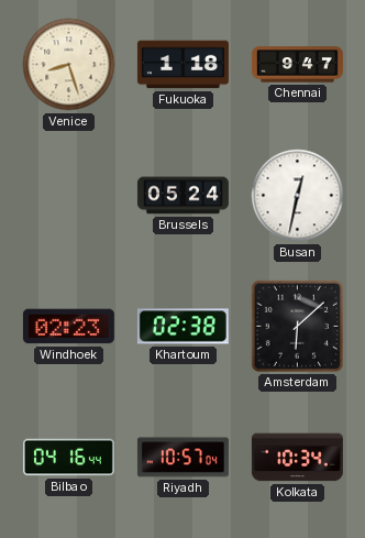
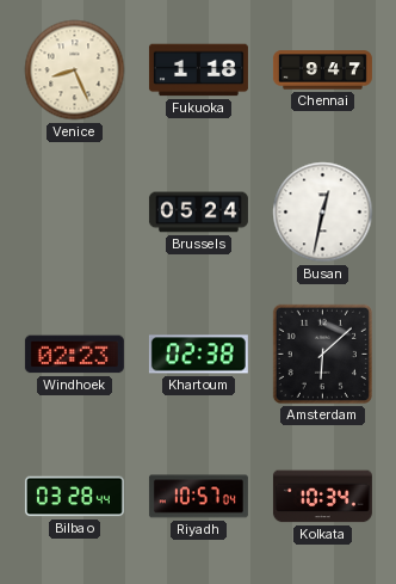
Venice: 8:27 -> 8:26 (75, 70)
Bilbao: 04:16 -> 03:28 (74, 497)
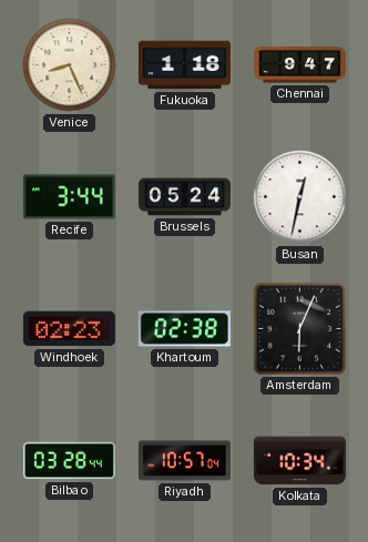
Recife: none -> 3:44 (69, 197)
Amsterdam: 6:08 -> 6:04 (299, 328)
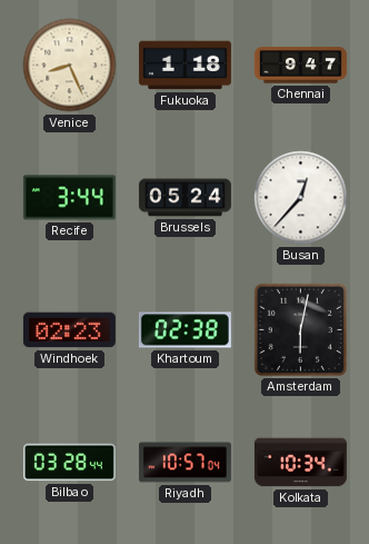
Busan: 12:32 -> 12:37 (301, 198)
Amsterdam: 6:04 -> 6:02 (300, 329)
